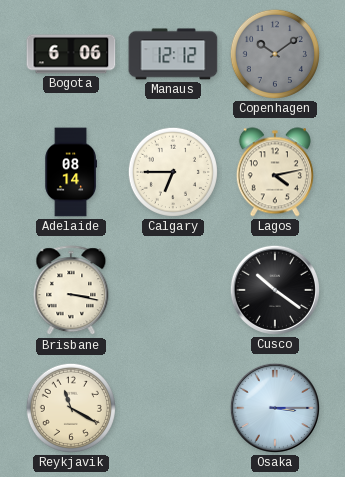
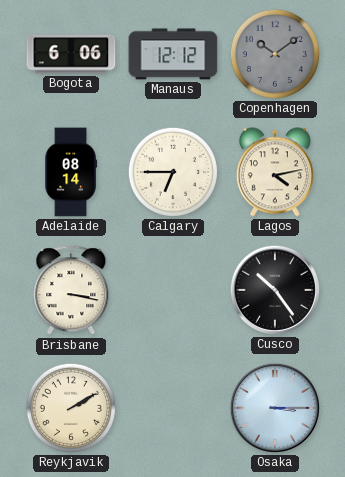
Cusco: 10:21 -> 10:24 (275, 290)
Reykjavik: 11:20 -> 2:10 (71, 408)
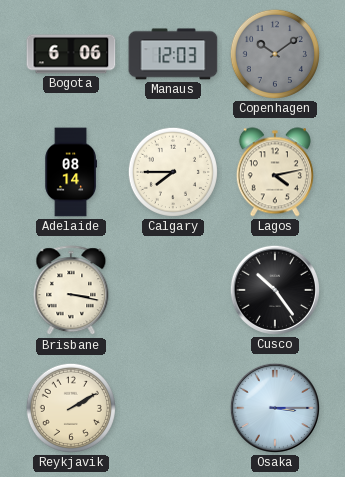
Manaus: 12:12 -> 12:03 (173, 54)
Calgary: 6:45 -> 7:45 (173, 172)
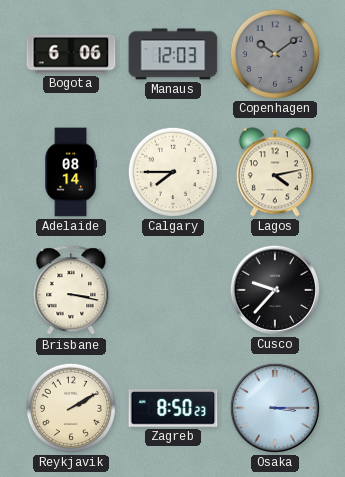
Cusco: 10:24 -> 9:37 (275, 290)
Zagreb: none -> 8:50 (173, 408)
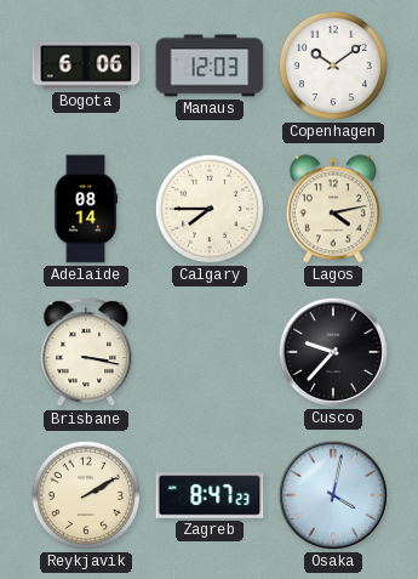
Copenhagen dial: grey -> white (333, 66)
Zagreb: 8:50 -> 8:47 (210, 495)
Osaka: 3:15 -> 4:02 (333, 495)
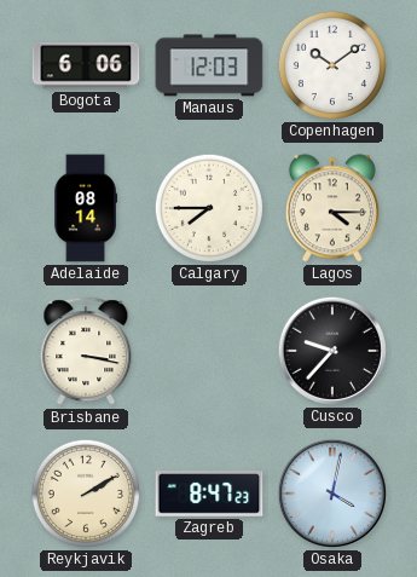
Lagos: 4:13 -> 4:15 (332, 208)
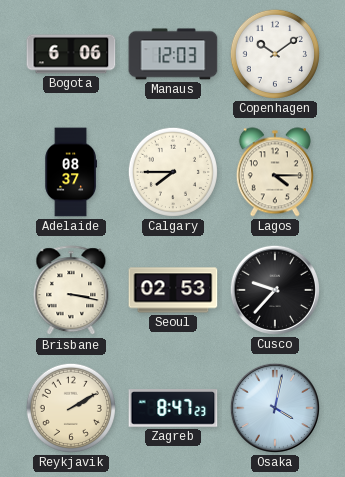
Adelaide: 08:14 -> 08:37 (70, 172)
Seoul: none -> 02:53 (173, 290)
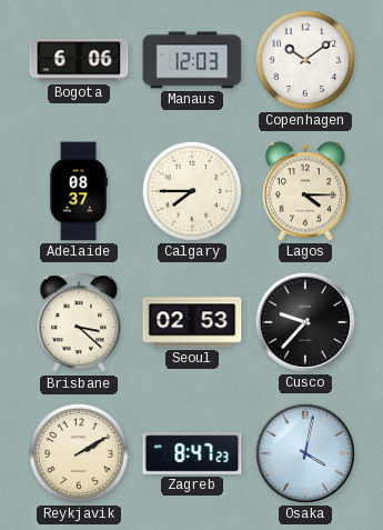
Brisbane: 3:17 -> 3:22 (79, 323)
